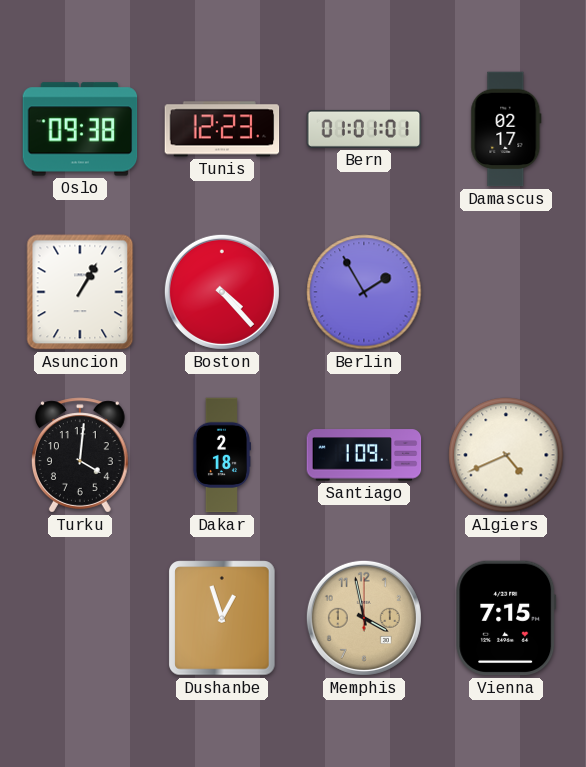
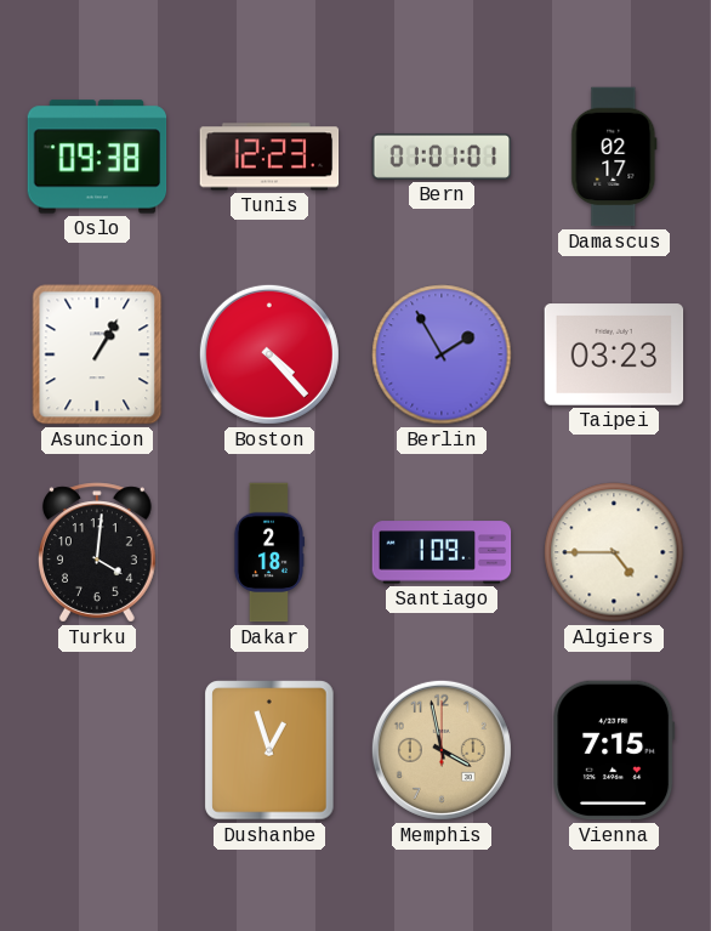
Taipei: none -> 03:23 (614, 354)
Algiers: 4:41 -> 4:45 (614, 552)
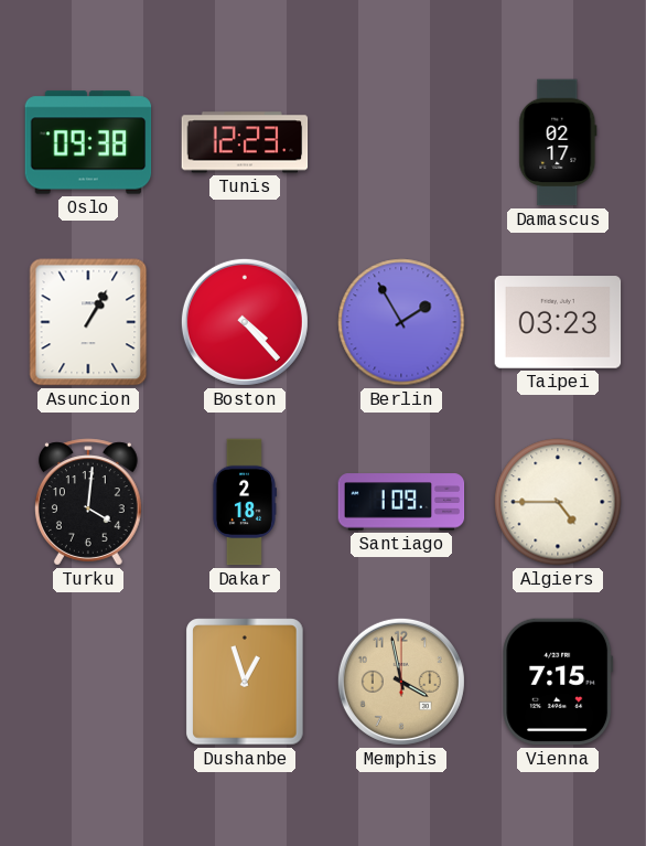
Bern: 01:01 -> none (442, 157)
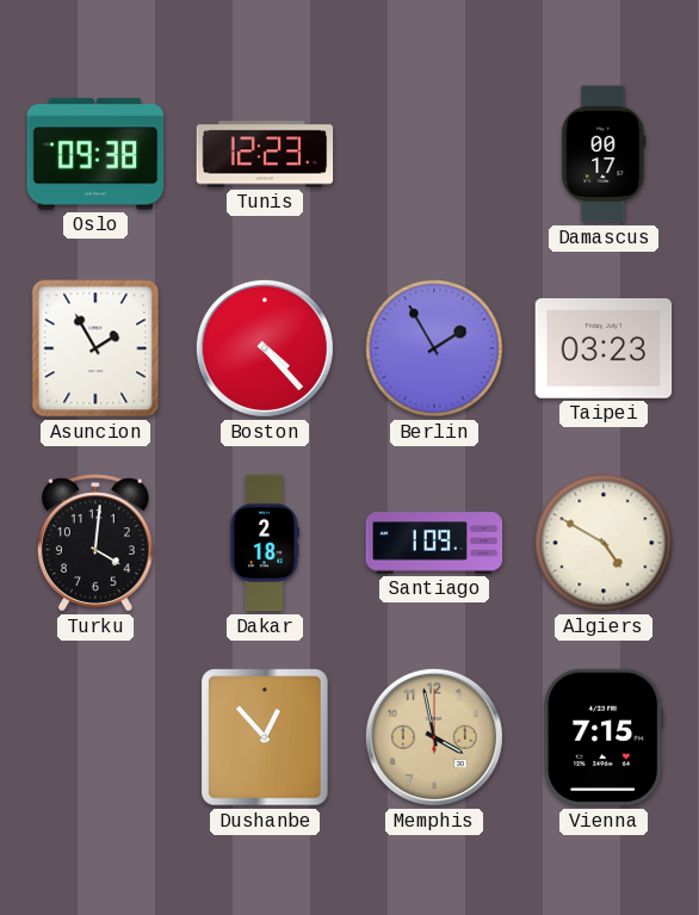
Damascus: 02:17 -> 00:17 (604, 154)
Asuncion: 1:05 -> 1:55 (95, 348)
Algiers: 4:45 -> 4:50 (604, 543)
Dushanbe: 12:57 -> 12:53 (265, 737)
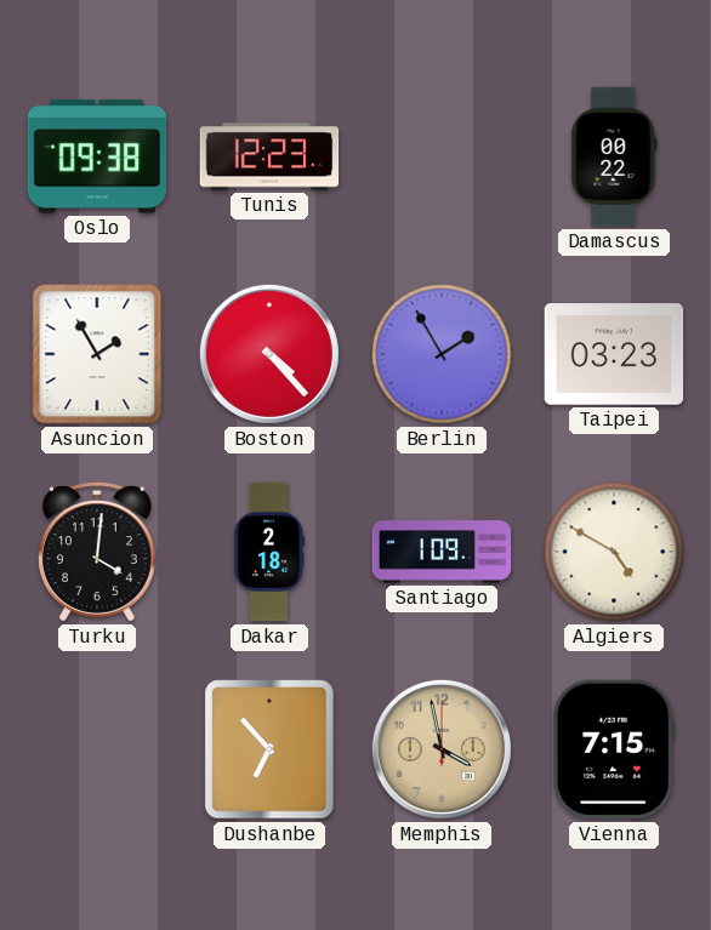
Damascus: 00:17 -> 00:22 (614, 156)
Dushanbe: 12:53 -> 6:53 (269, 749)
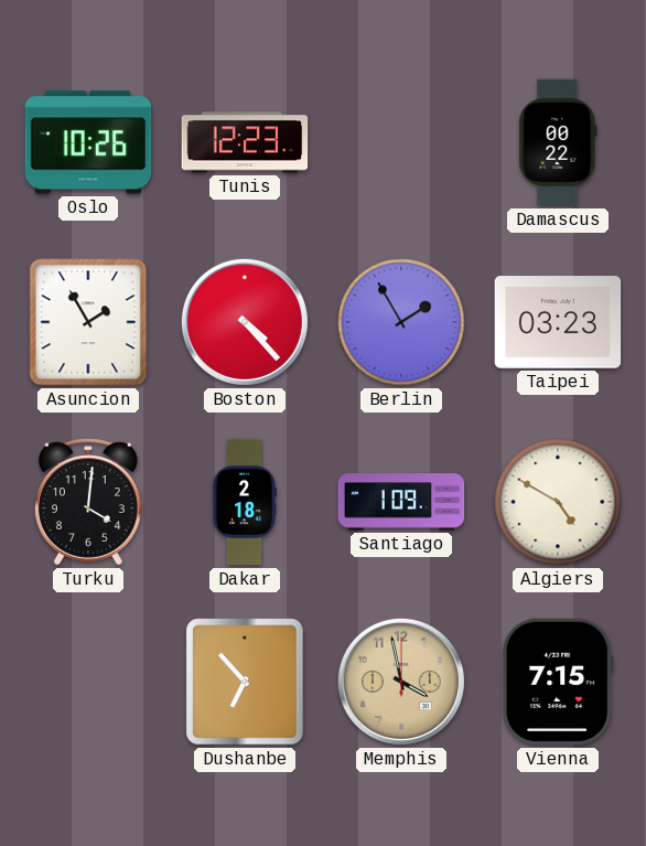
Oslo: 09:38 -> 10:26 (88, 142)
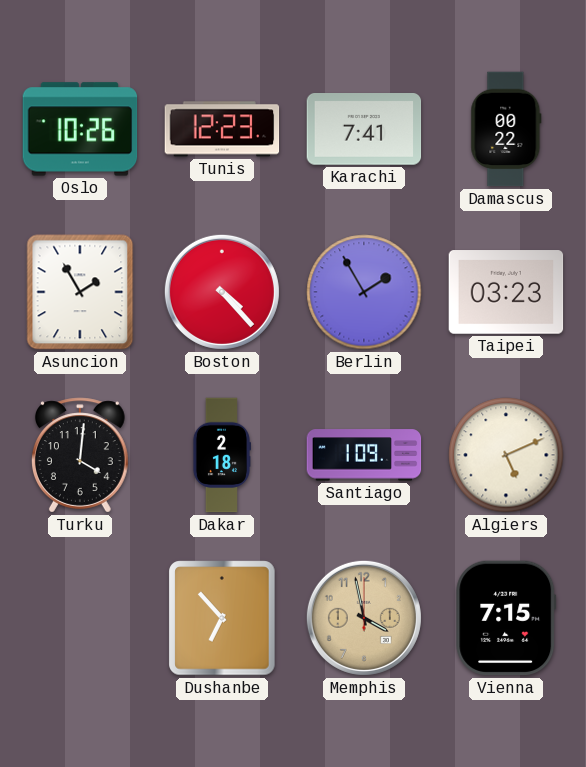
Karachi: none -> 7:41 (364, 130)
Algiers: 4:50 -> 5:11 (506, 455)
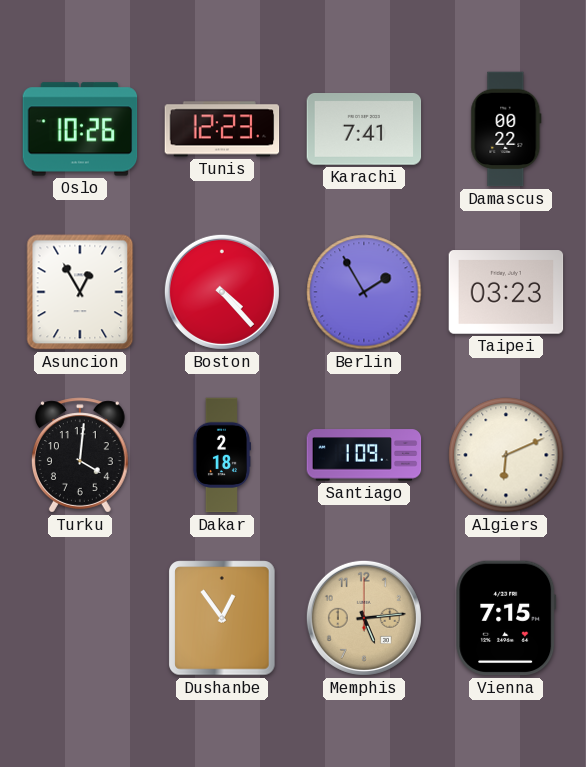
Asuncion: 1:55 -> 12:55 (80, 292)
Algiers: 5:11 -> 6:11 (506, 455)
Dushanbe: 6:53 -> 12:54 (222, 618)
Memphis: 3:58 -> 5:14 (364, 618)
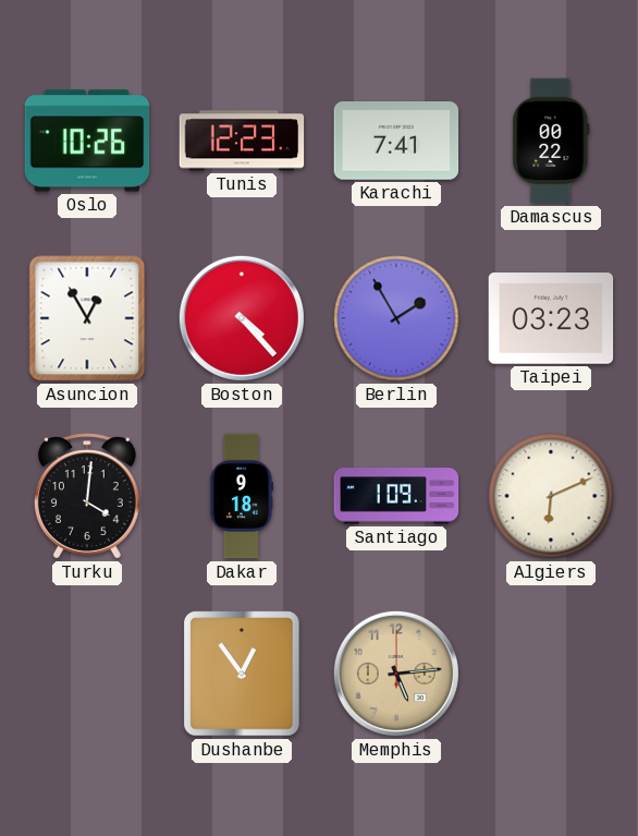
Dakar: 2:18 -> 9:18 (241, 496)
Vienna: 7:15 -> none (506, 618)
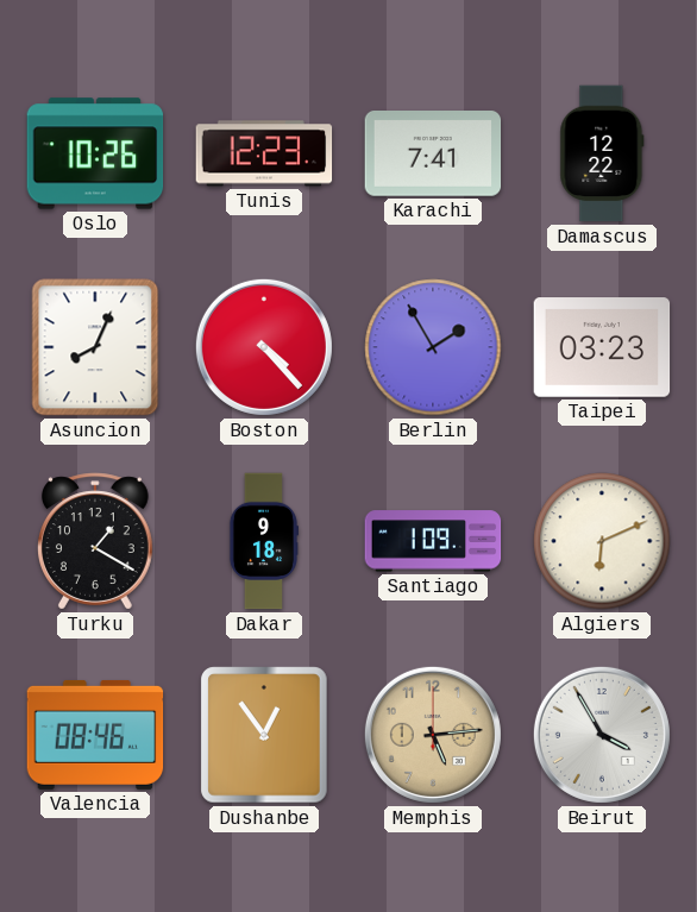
Damascus: 00:22 -> 12:22 (602, 153)
Asuncion: 12:55 -> 8:04 (95, 347)
Turku: 4:01 -> 1:20 (95, 541)
Valencia: none -> 08:46 (95, 735)
Beirut: none -> 3:55 (602, 735)
